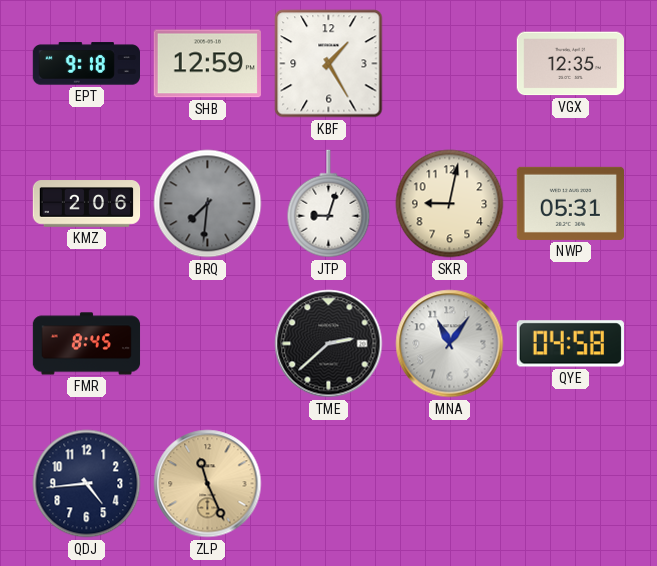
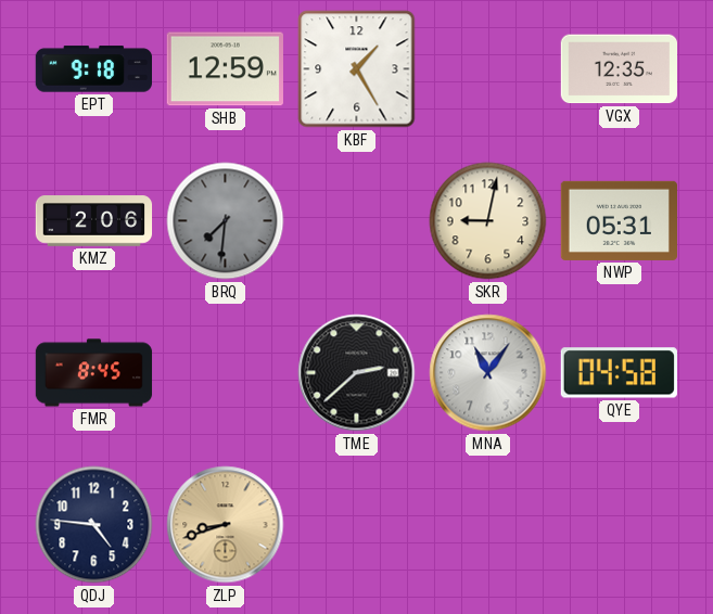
JTP: 9:03 -> none (329, 204)
QDJ: 4:44 -> 4:46 (94, 525)
ZLP: 11:26 -> 8:42 (226, 525)
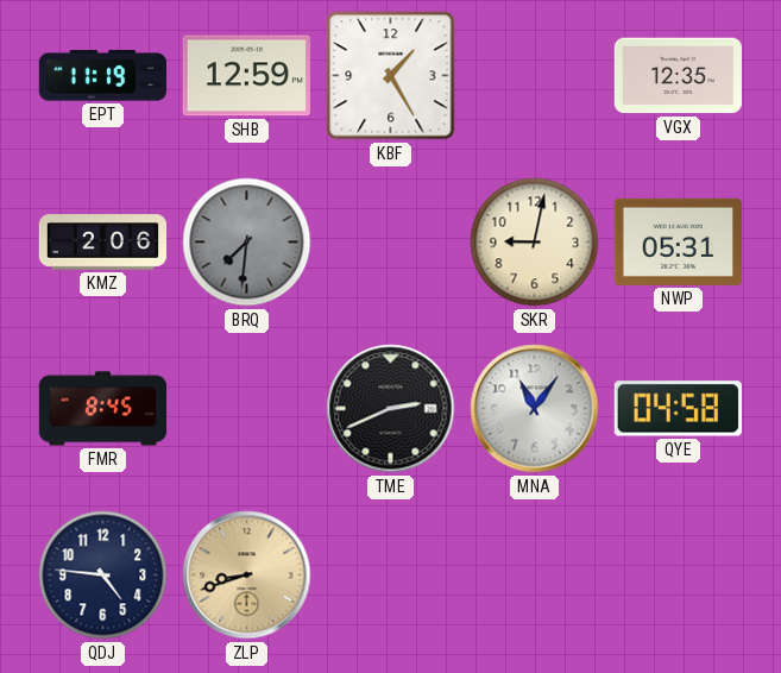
EPT: 9:18 -> 11:19 (102, 76)
TME: 2:38 -> 2:41 (391, 409)
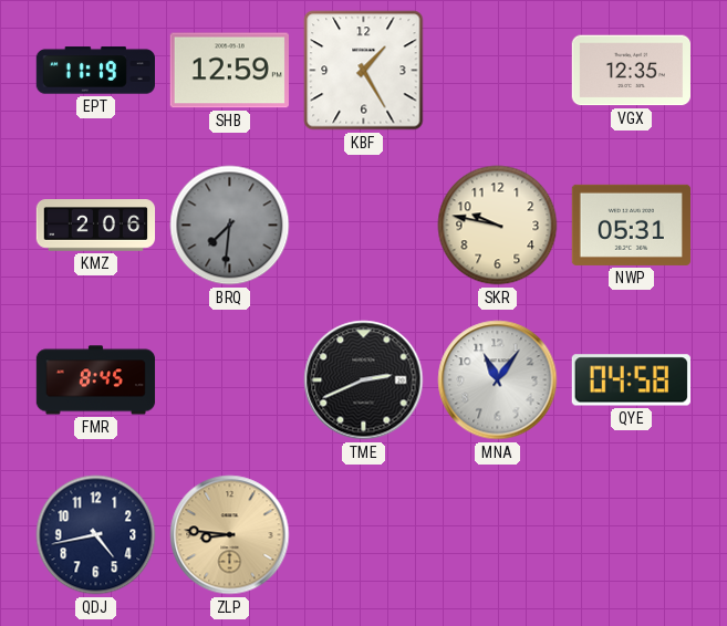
SKR: 9:02 -> 9:47 (498, 226)
QDJ: 4:46 -> 4:43 (96, 535)
ZLP: 8:42 -> 8:46 (230, 535)
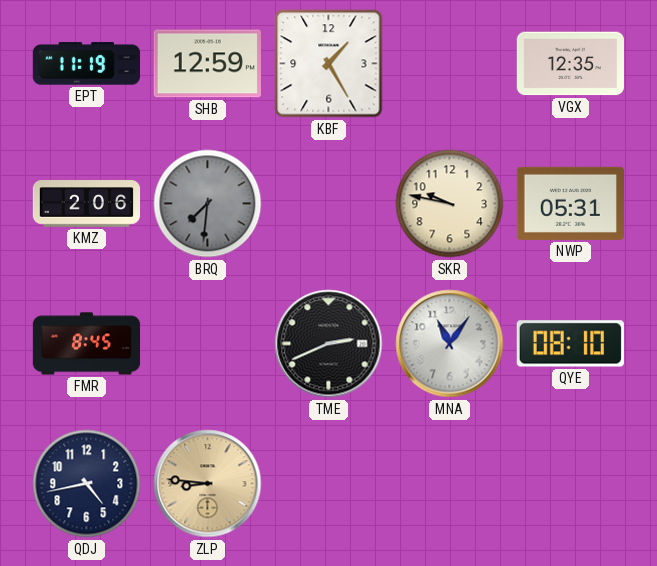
QYE: 04:58 -> 08:10 (570, 344)
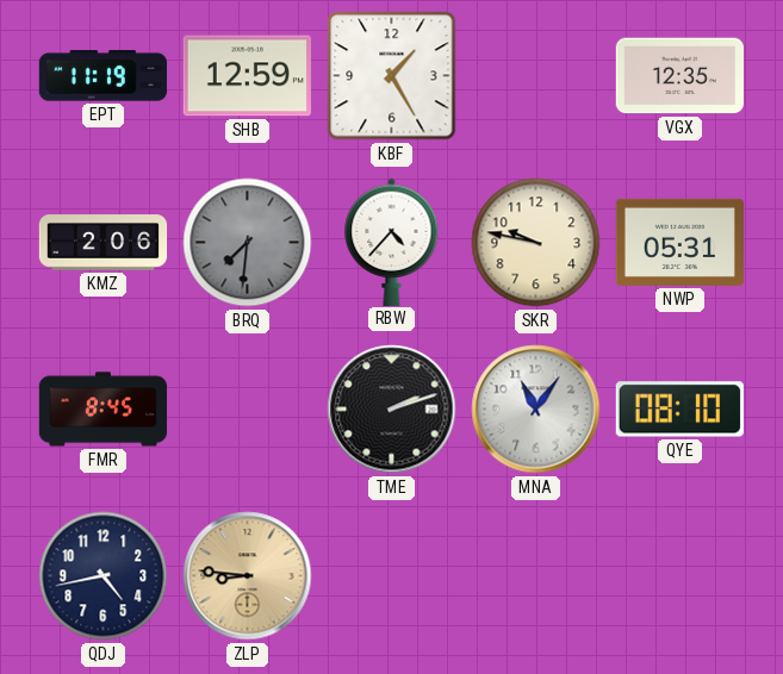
RBW: none -> 4:37 (392, 242)
TME: 2:41 -> 2:12 (392, 410)
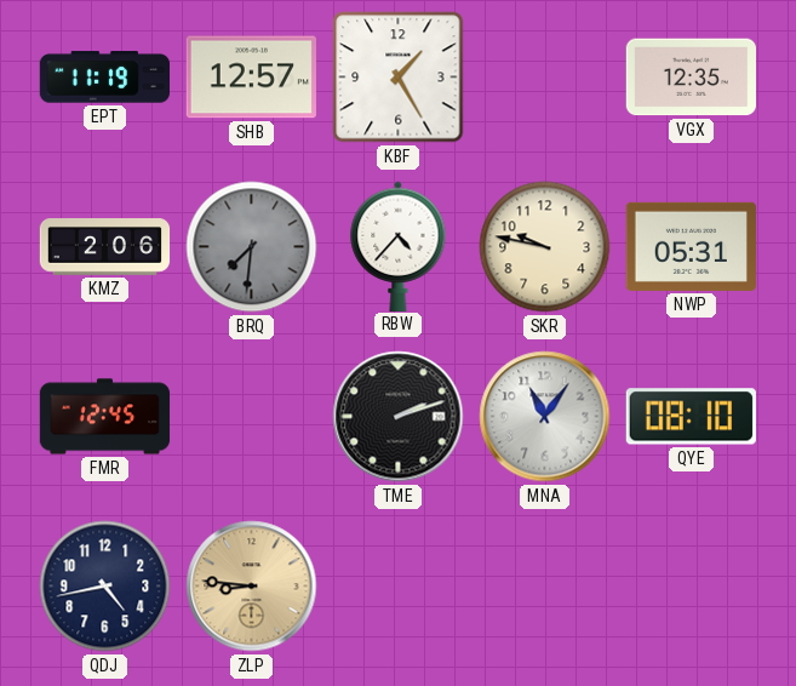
SHB: 12:59 -> 12:57 (251, 78)
FMR: 8:45 -> 12:45 (105, 417)
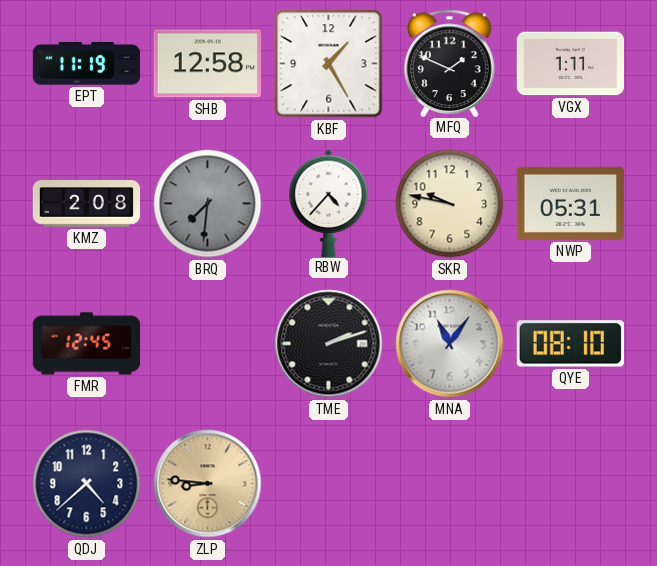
SHB: 12:57 -> 12:58 (207, 64)
MFQ: none -> 1:49 (450, 63)
VGX: 12:35 -> 1:11 (570, 64)
KMZ: 2:06 -> 2:08 (87, 204)
QDJ: 4:43 -> 4:38 (87, 484)
